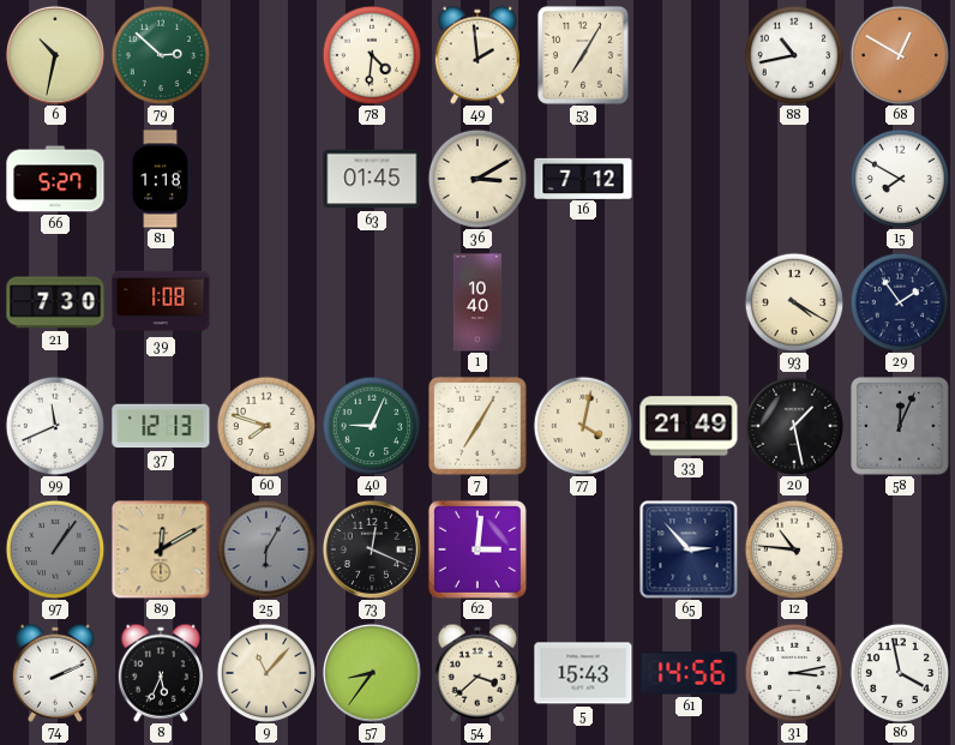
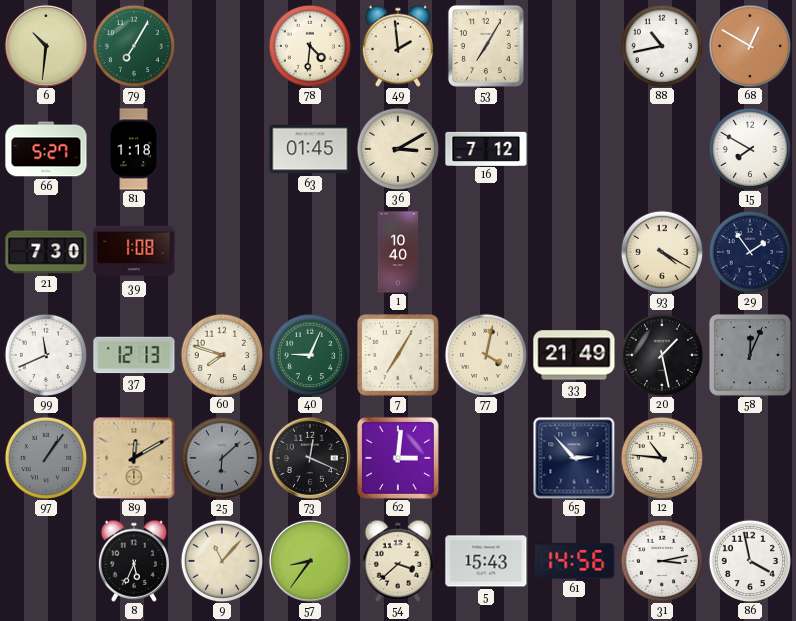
6: 10:32 -> 10:31 (46, 46)
79: 2:52 -> 7:05 (134, 46)
25: 6:05 -> 6:08 (222, 458)
74: 2:11 -> none (54, 673)
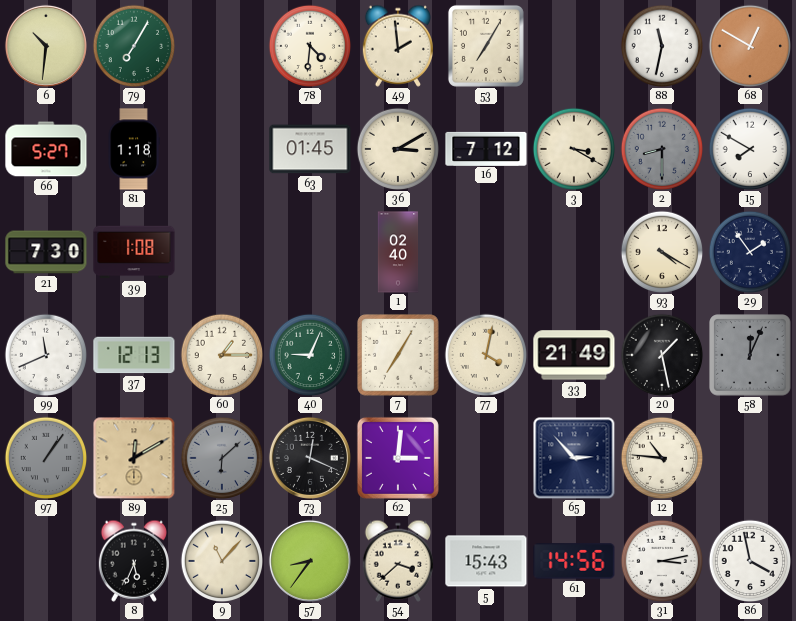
88: 10:43 -> 11:32 (662, 46)
3: none -> 3:20 (574, 149)
2: none -> 8:30 (662, 149)
1: 10:40 -> 02:40 (398, 252)
60: 7:48 -> 1:15 (222, 355)
